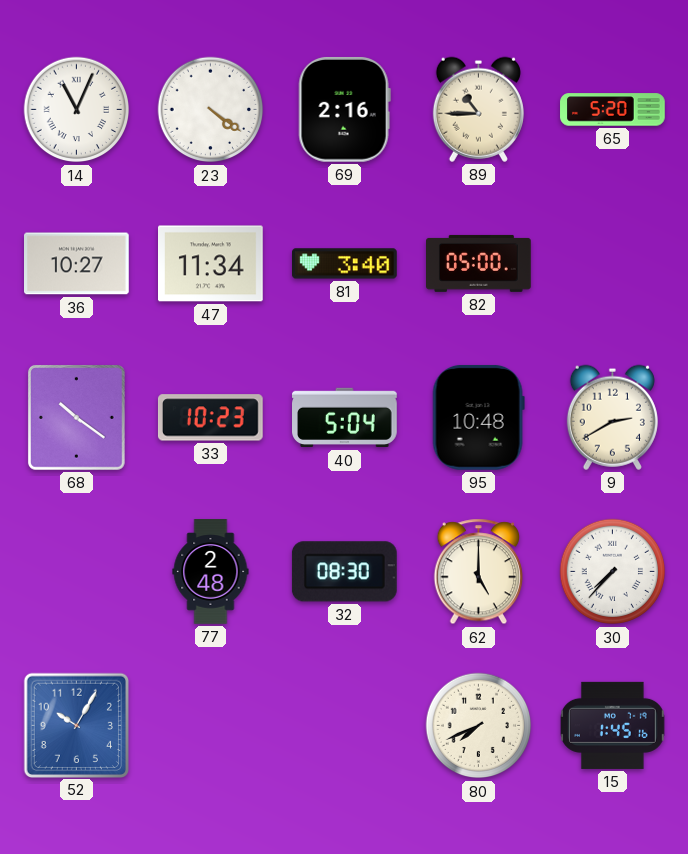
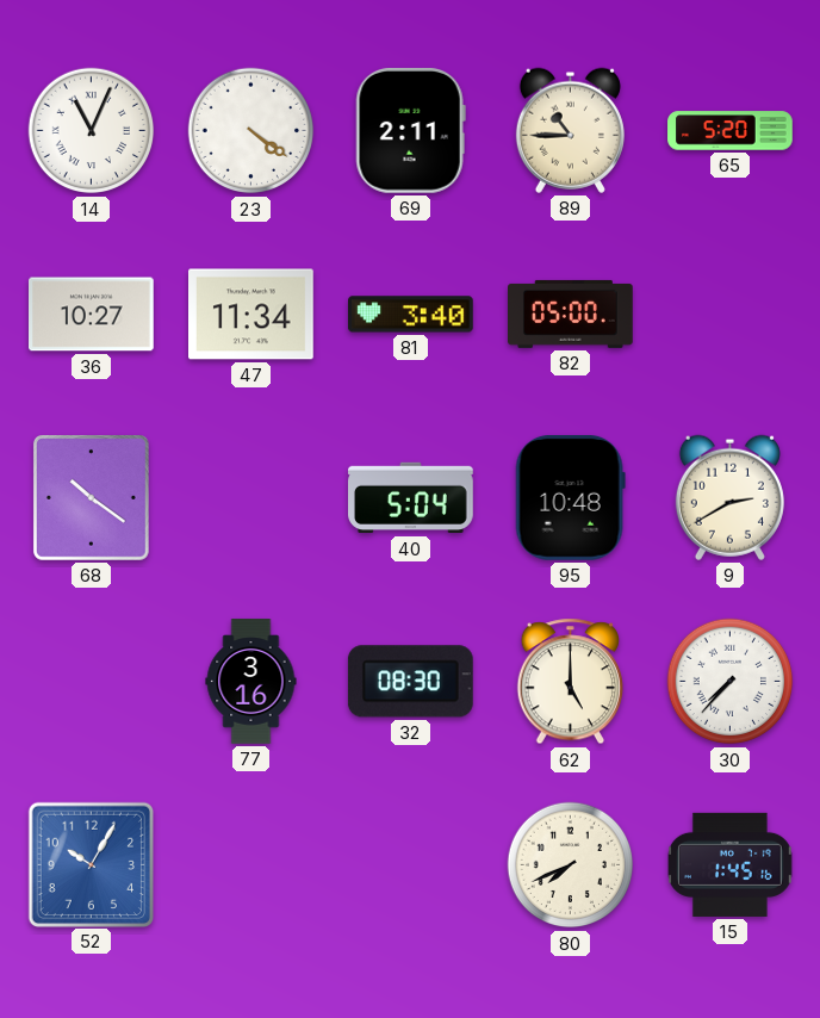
69: 2:16 -> 2:11 (410, 130)
33: 10:23 -> none (210, 418)
77: 2:48 -> 3:16 (251, 682)
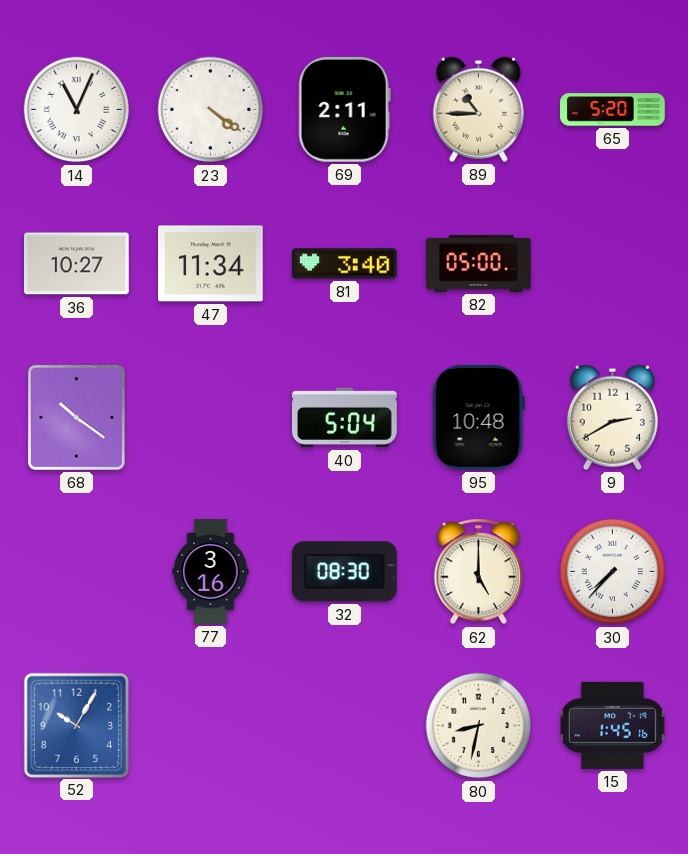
80: 7:41 -> 8:32 (479, 726)
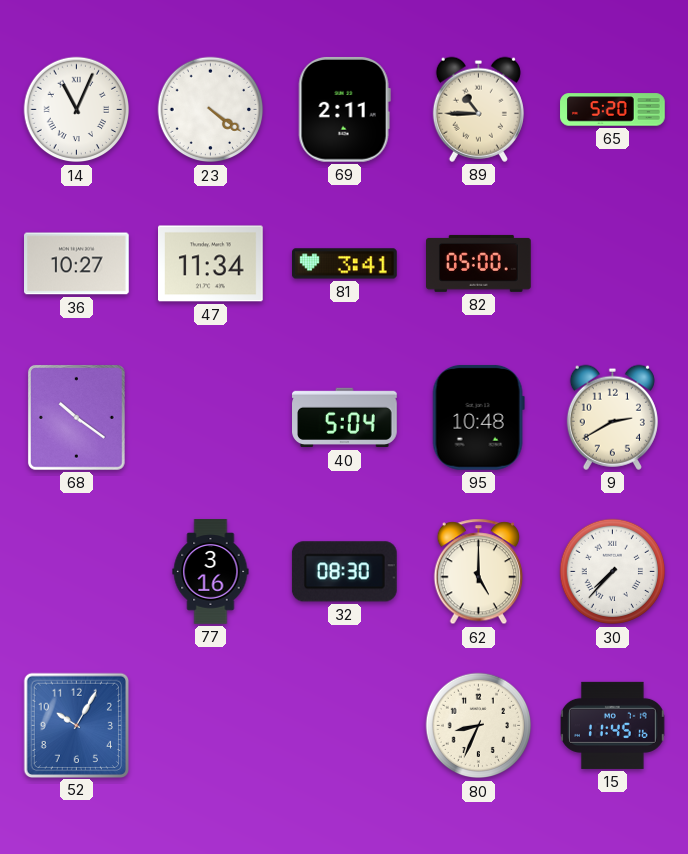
81: 3:40 -> 3:41 (345, 264)
80: 8:32 -> 8:34 (479, 726)
15: 1:45 -> 11:45 (613, 725)
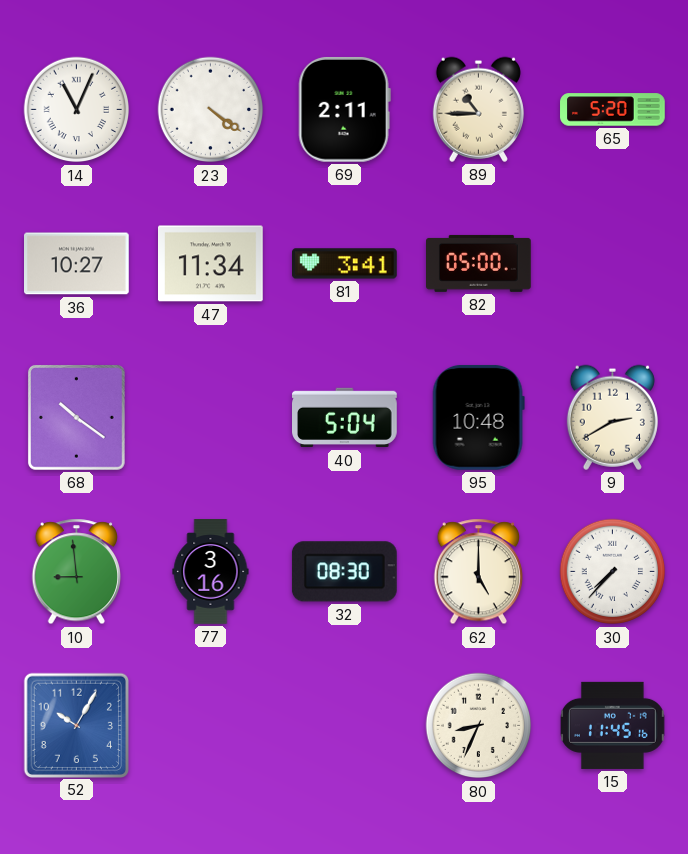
10: none -> 8:59 (76, 572)
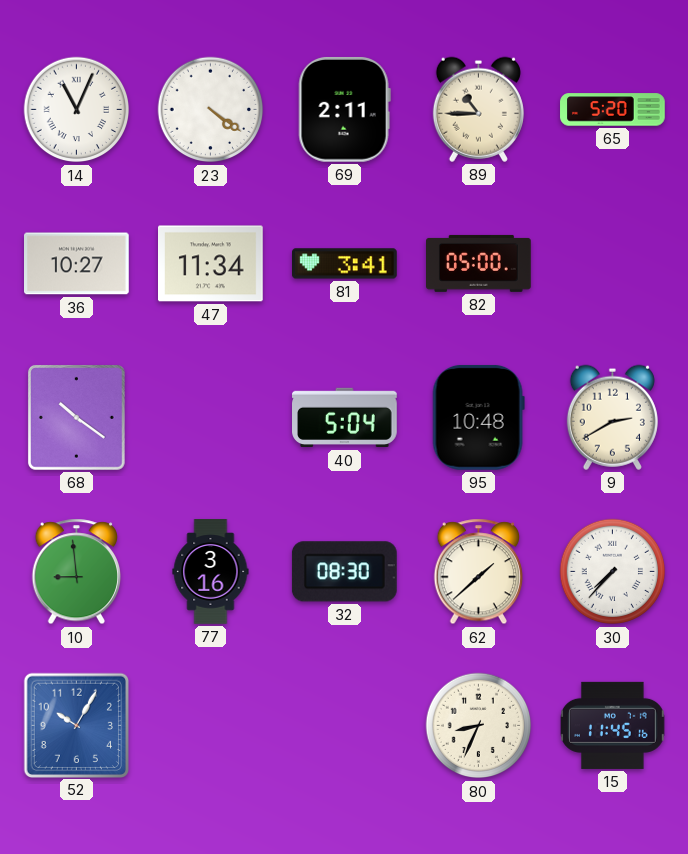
62: 5:00 -> 1:38 (478, 572)
